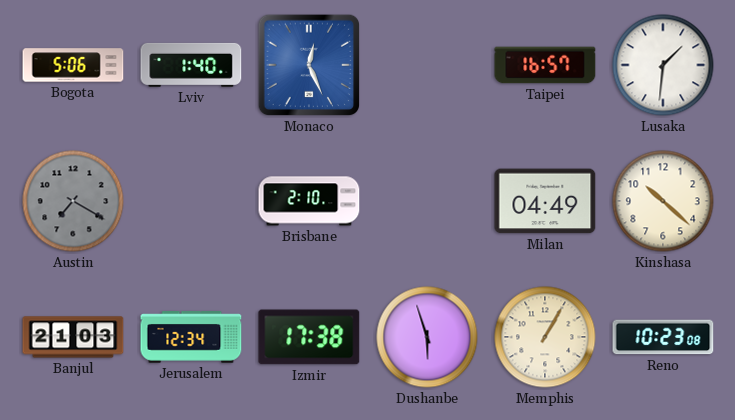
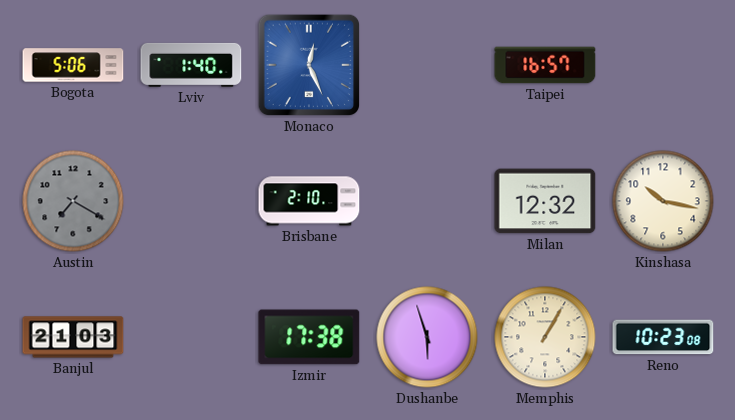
Lusaka: 1:31 -> none (663, 65)
Milan: 04:49 -> 12:32 (545, 201)
Kinshasa: 10:22 -> 10:17 (663, 201)
Jerusalem: 12:34 -> none (191, 337)
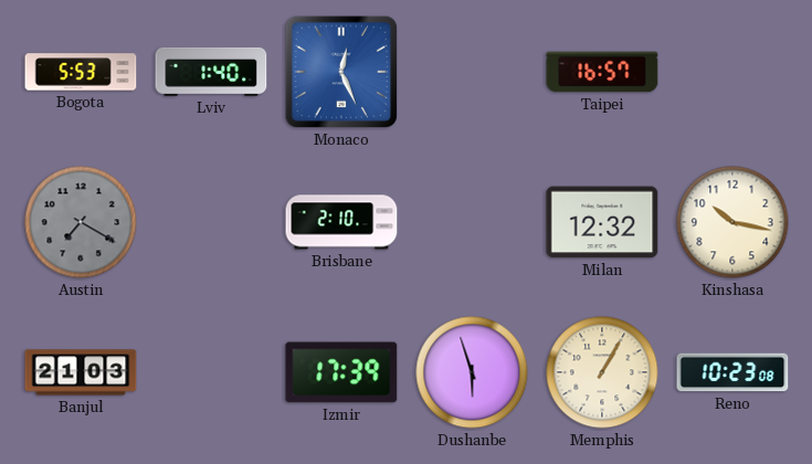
Bogota: 5:06 -> 5:53 (81, 72)
Izmir: 17:38 -> 17:39 (341, 372)
